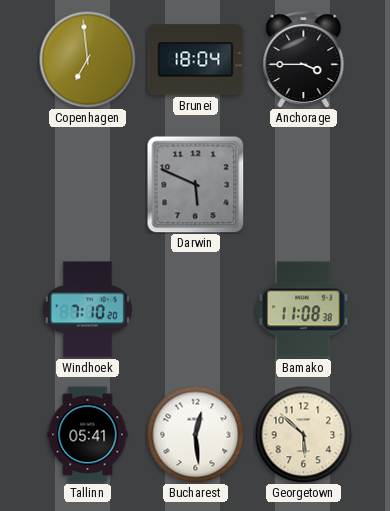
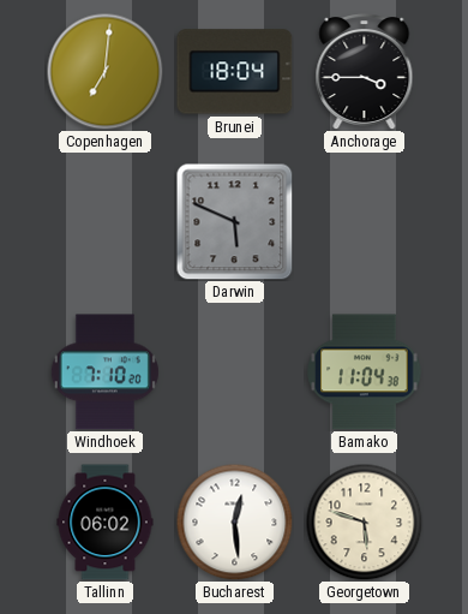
Copenhagen: 6:59 -> 7:01 (104, 71)
Bamako: 11:08 -> 11:04 (365, 372)
Tallinn: 05:41 -> 06:02 (106, 523)
Georgetown: 5:52 -> 5:48 (364, 521)
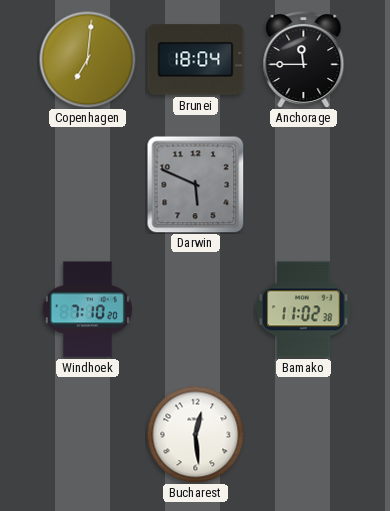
Anchorage: 3:45 -> 11:45 (304, 60)
Bamako: 11:04 -> 11:02 (304, 310)
Tallinn: 06:02 -> none (106, 523)
Georgetown: 5:48 -> none (364, 521)
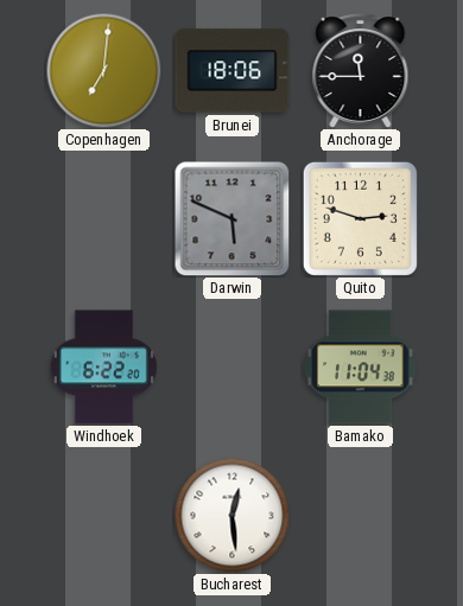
Brunei: 18:04 -> 18:06 (233, 71)
Quito: none -> 2:48 (360, 218)
Windhoek: 7:10 -> 6:22 (103, 368)
Bamako: 11:02 -> 11:04 (361, 368)
